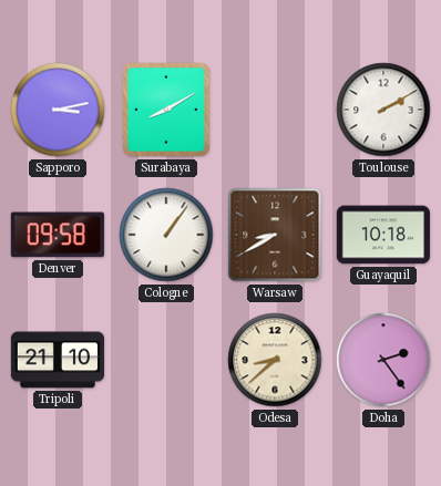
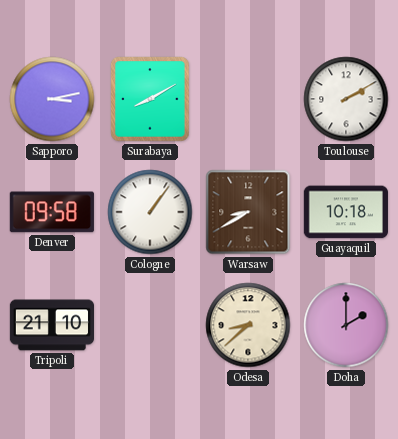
Doha: 2:24 -> 2:00 (346, 325)
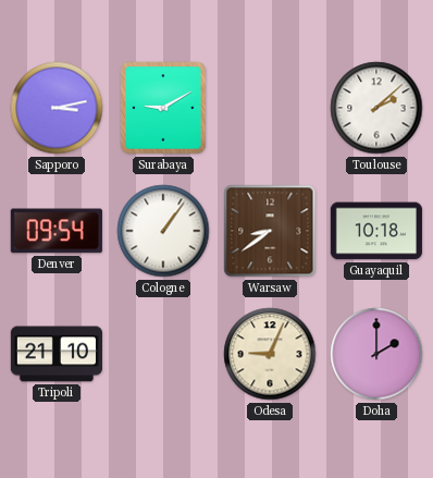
Surabaya: 8:10 -> 9:10 (163, 108)
Toulouse: 2:10 -> 2:08 (376, 108)
Denver: 09:58 -> 09:54 (57, 231)
Warsaw: 8:40 -> 8:39 (270, 231)
Odesa: 8:38 -> 9:04 (270, 354)
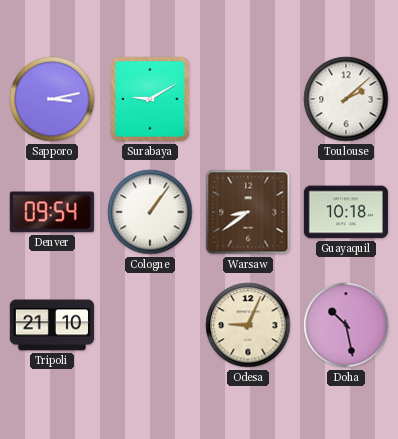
Doha: 2:00 -> 10:28 (346, 325)
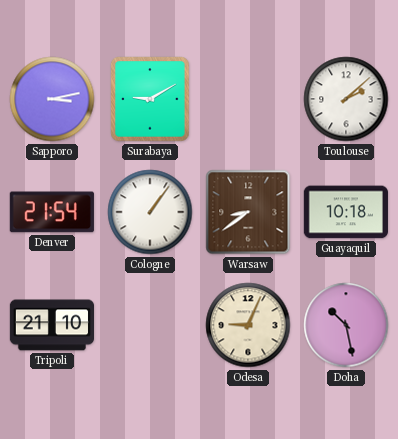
Denver: 09:54 -> 21:54 (52, 212)
